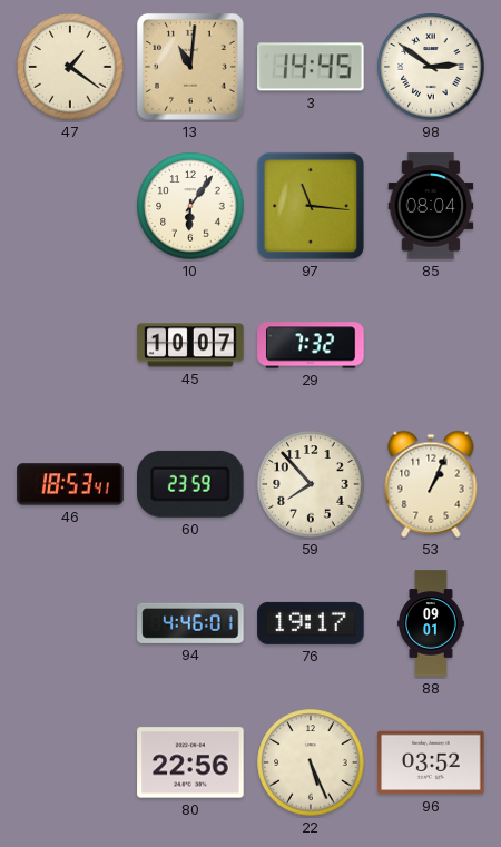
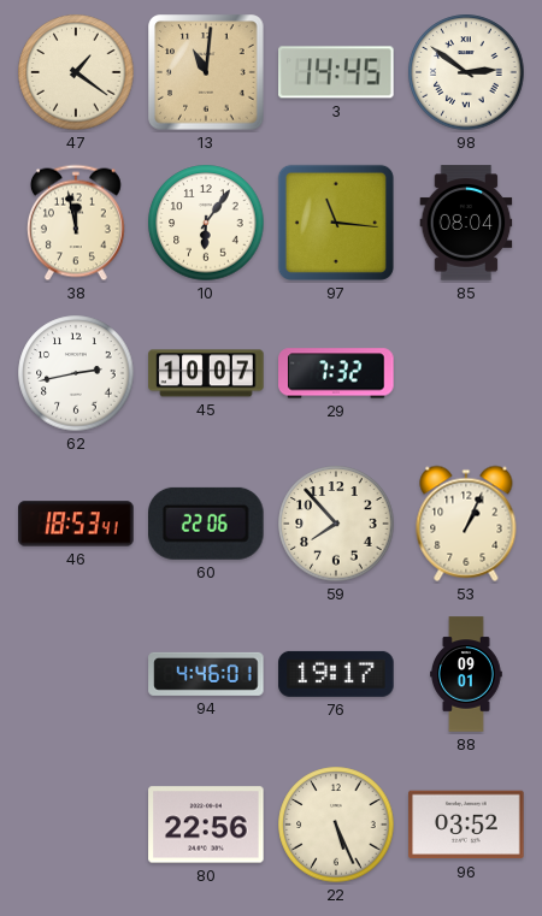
38: none -> 11:58 (76, 223)
62: none -> 2:43 (76, 373)
60: 23:59 -> 22:06 (207, 524)
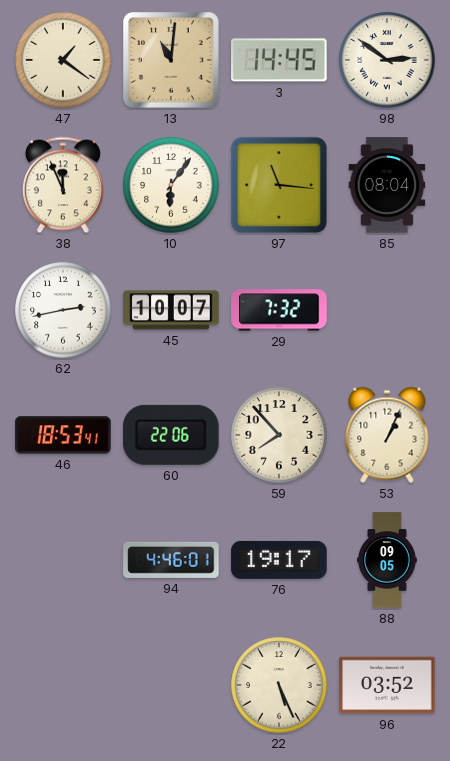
38: 11:58 -> 11:56 (63, 185)
88: 09:01 -> 09:05 (388, 560)
80: 22:56 -> none (206, 825)
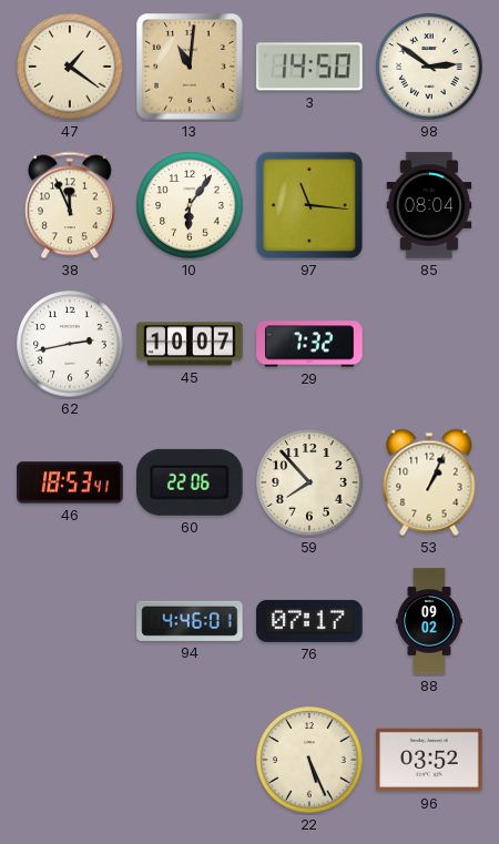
3: 14:45 -> 14:50 (309, 67)
76: 19:17 -> 07:17 (309, 621)
88: 09:05 -> 09:02 (430, 621)
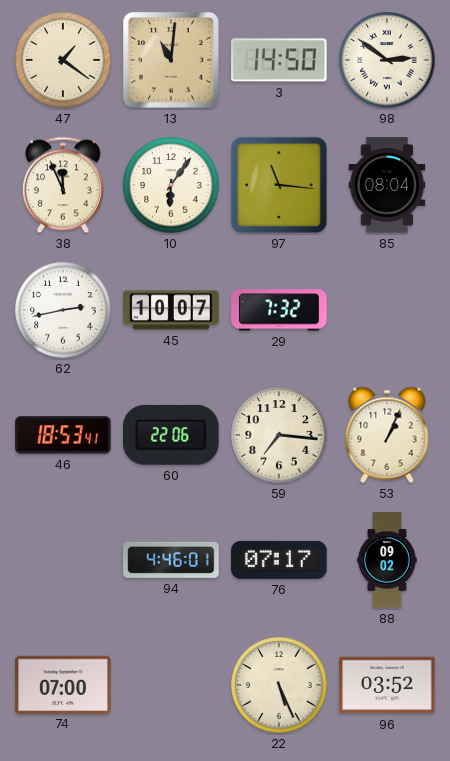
59: 7:53 -> 7:16 (279, 435)
74: none -> 07:00 (63, 684)
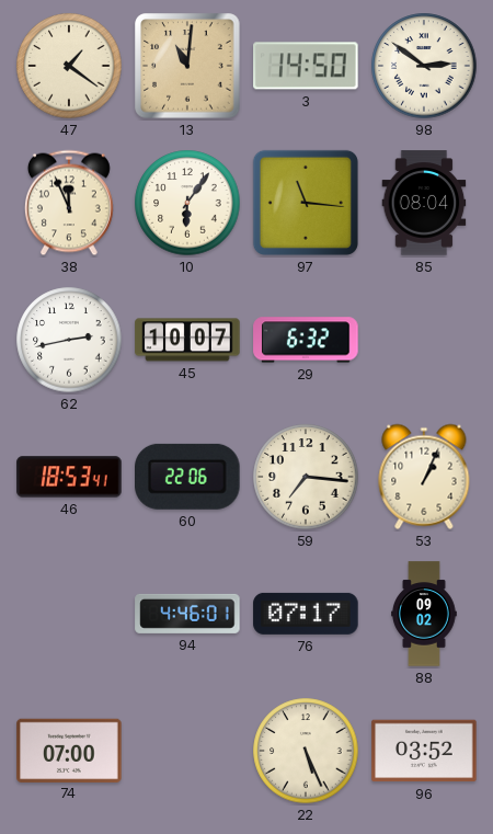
29: 7:32 -> 6:32 (306, 340)
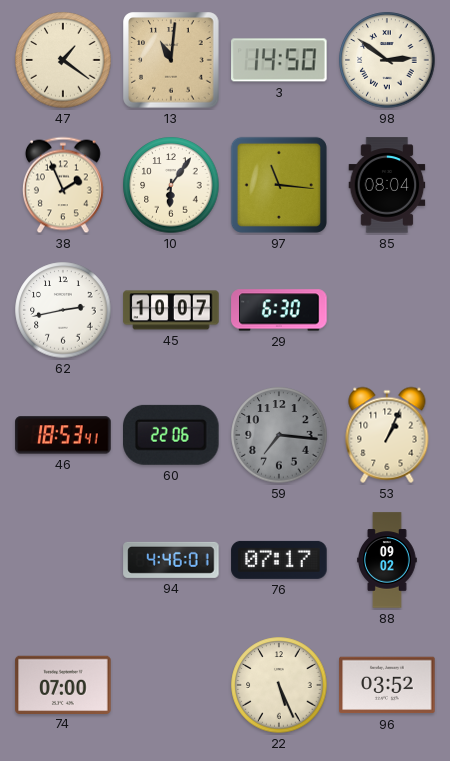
38: 11:56 -> 1:56 (63, 185)
29: 6:32 -> 6:30 (279, 310)
59 dial: cream -> grey (279, 435)
